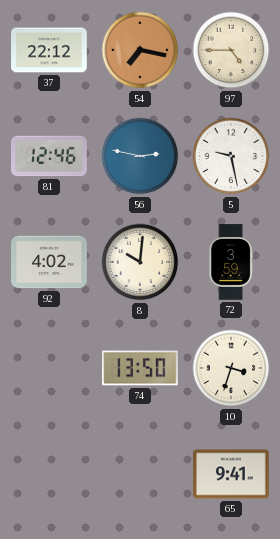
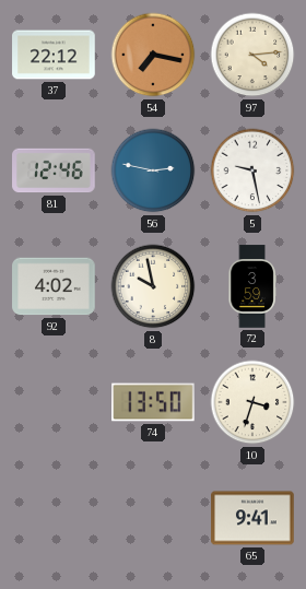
97: 4:45 -> 4:14 (252, 55)
8: 10:01 -> 9:58 (153, 286)
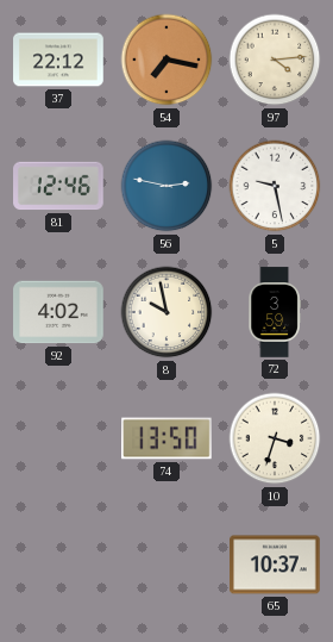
65: 9:41 -> 10:37 (275, 565)
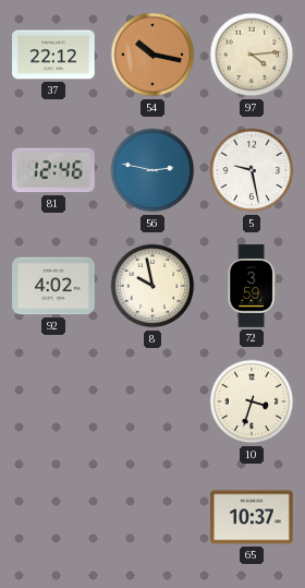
54: 7:17 -> 10:17 (152, 55)
74: 13:50 -> none (166, 438)
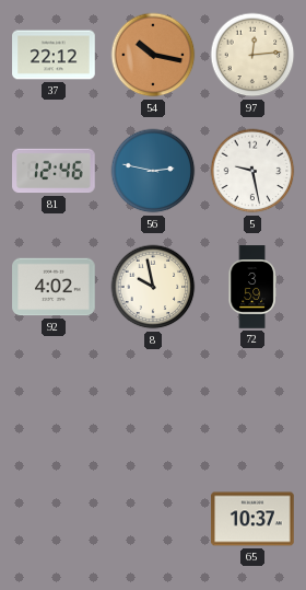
97: 4:14 -> 12:14 (252, 55)
10: 3:33 -> none (252, 401)
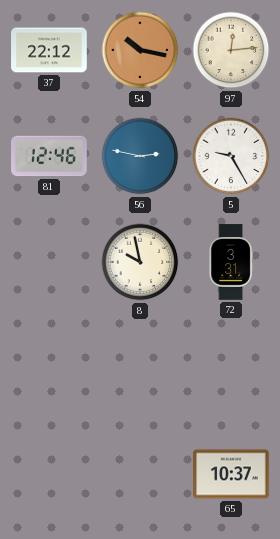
5: 9:28 -> 9:25 (231, 156)
92: 4:02 -> none (54, 287)
72: 3:59 -> 3:31 (231, 262)
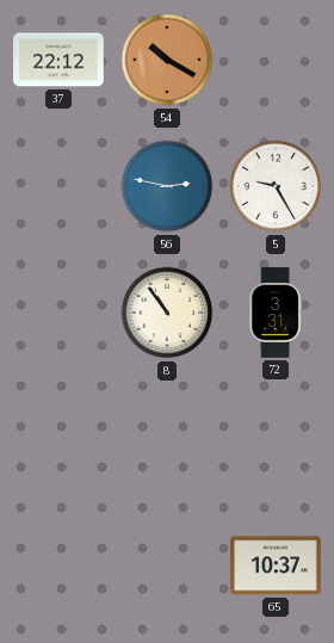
54: 10:17 -> 10:20 (167, 60)
97: 12:14 -> none (231, 50)
81: 12:46 -> none (49, 156)
8: 9:58 -> 10:54 (167, 313)
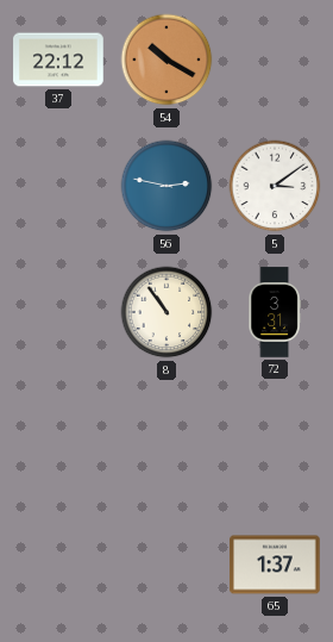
5: 9:25 -> 3:09 (275, 186)
65: 10:37 -> 1:37 (275, 565)
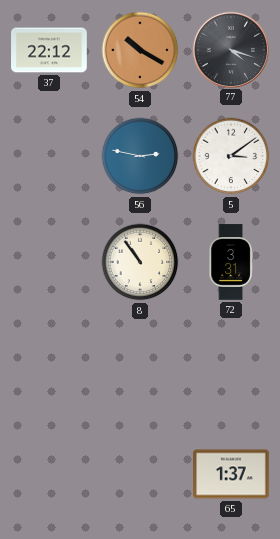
77: none -> 4:18 (230, 49)
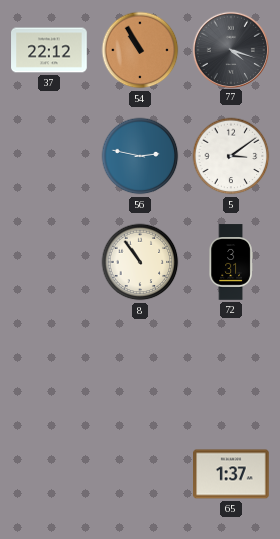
54: 10:20 -> 10:55 (140, 50)
